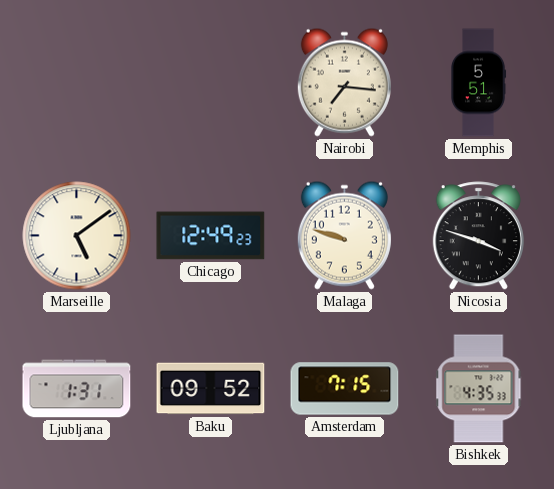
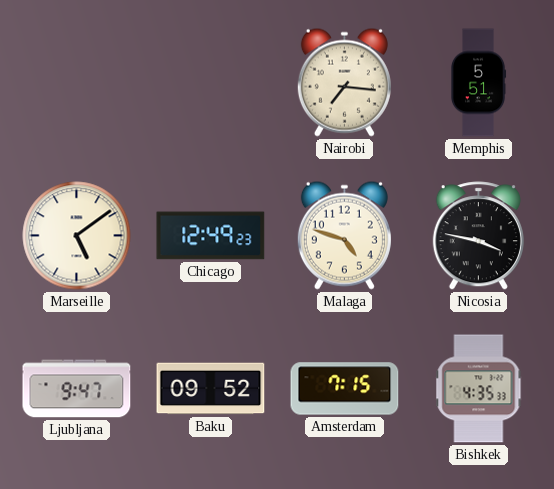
Malaga: 9:48 -> 4:48 (344, 235)
Nicosia: 3:48 -> 3:47 (478, 236)
Ljubljana: 1:31 -> 9:47 (77, 389)
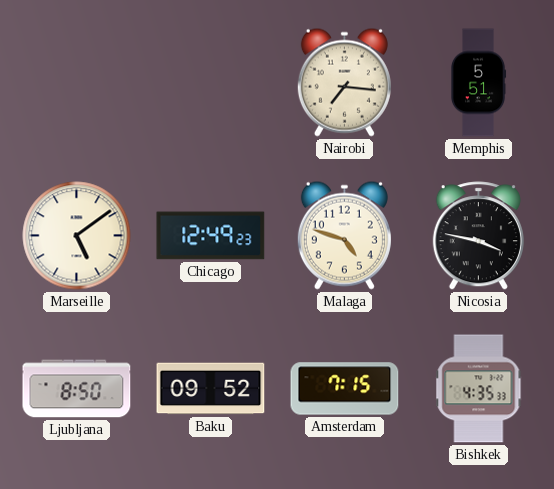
Ljubljana: 9:47 -> 8:50 (77, 389)
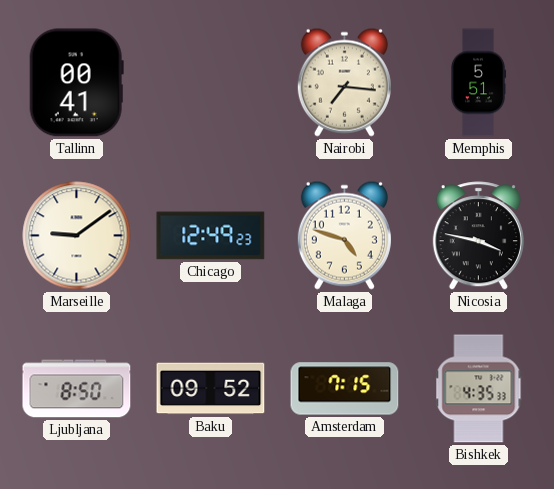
Tallinn: none -> 00:41 (76, 83)
Marseille: 5:09 -> 9:09 (77, 236)
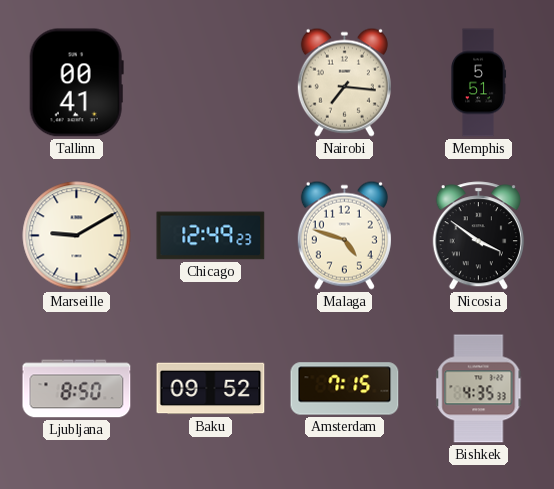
Marseille: 9:09 -> 9:10 (77, 236)
Nicosia: 3:47 -> 3:51 (478, 236)
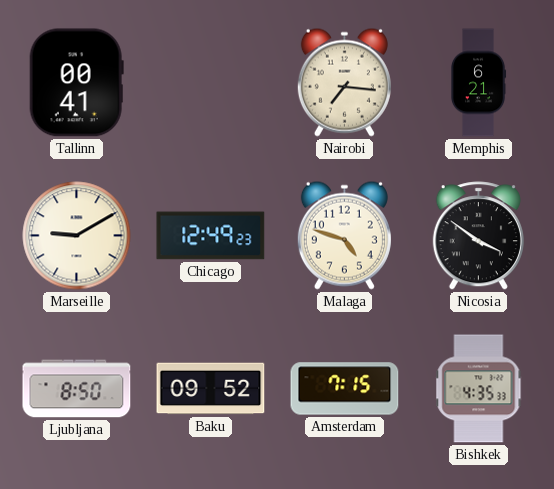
Memphis: 5:51 -> 6:21 (478, 83)
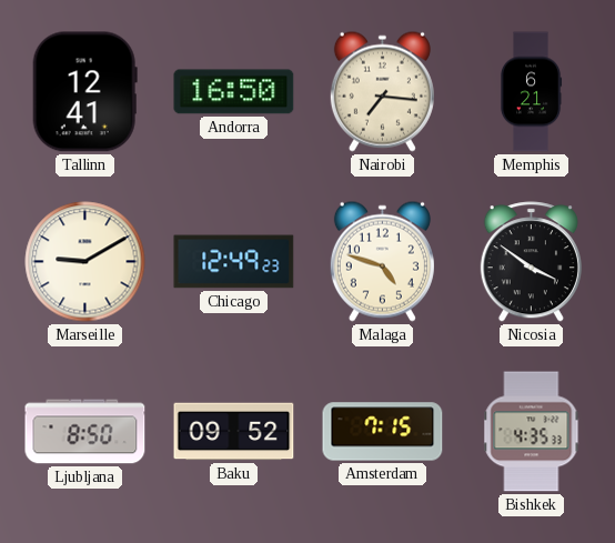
Tallinn: 00:41 -> 12:41 (84, 92)
Andorra: none -> 16:50 (234, 92)
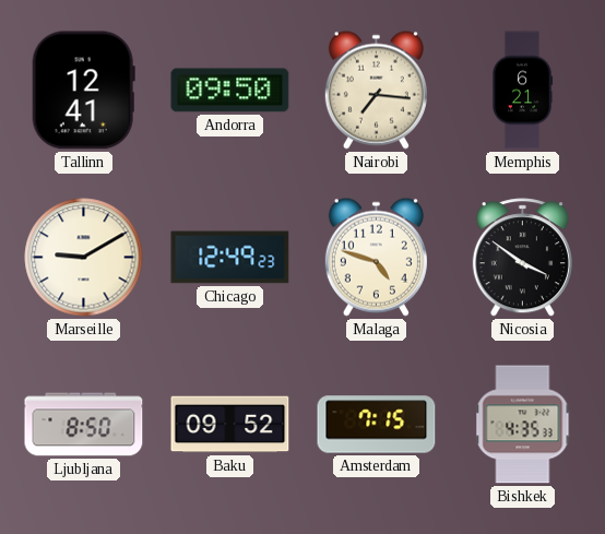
Andorra: 16:50 -> 09:50 (230, 91)
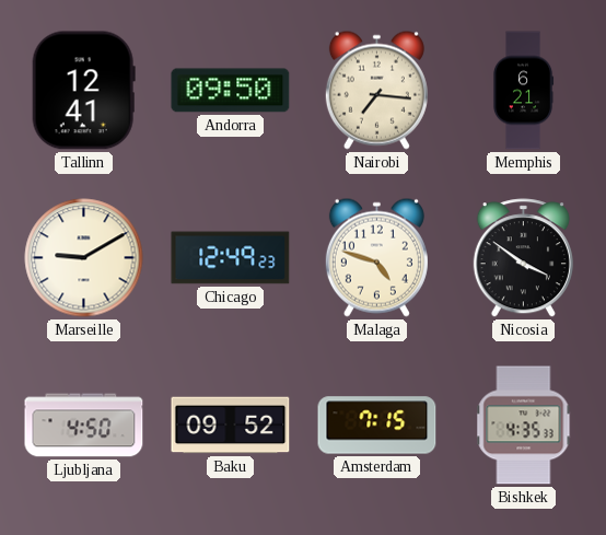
Ljubljana: 8:50 -> 4:50 (84, 426)
